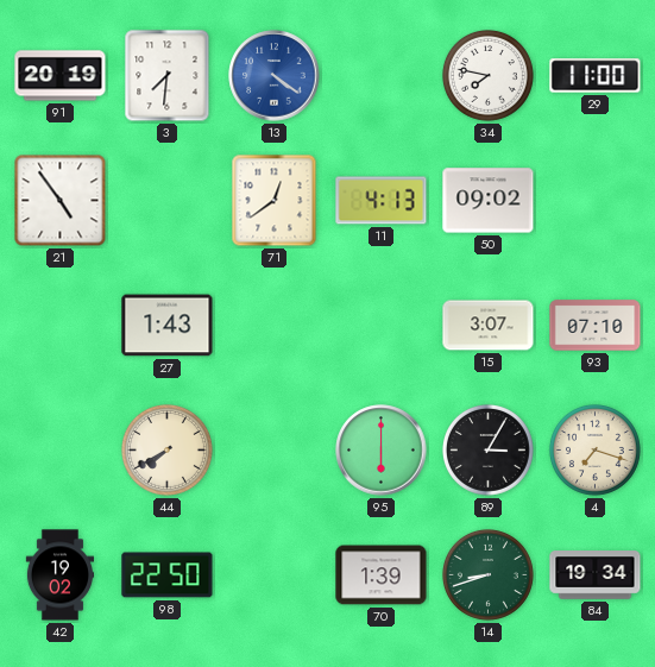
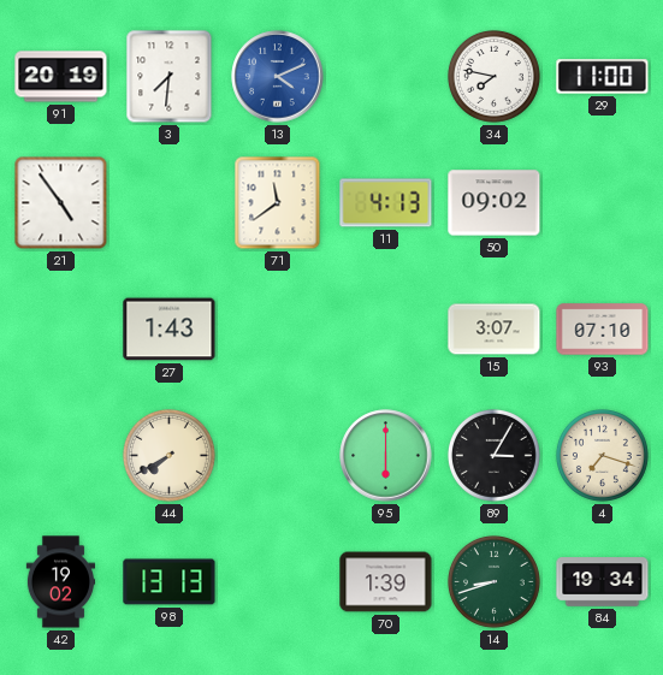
13: 4:21 -> 4:11 (278, 77)
71: 12:39 -> 11:39 (278, 203)
98: 22:50 -> 13:13 (170, 582)
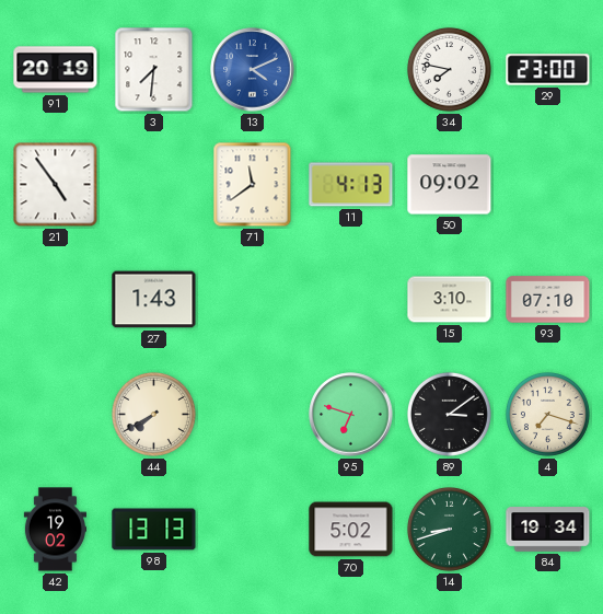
29: 11:00 -> 23:00 (548, 70)
15: 3:07 -> 3:10 (450, 300)
95: 6:00 -> 6:48 (351, 415)
89: 3:05 -> 3:09 (449, 414)
70: 1:39 -> 5:02 (351, 530)
